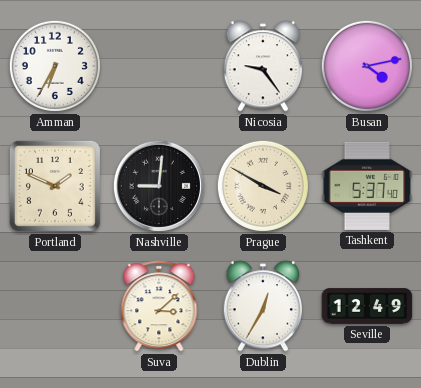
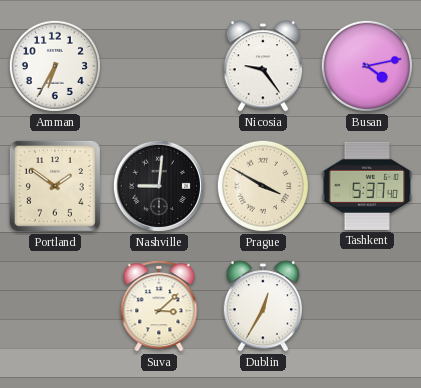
Portland: 1:49 -> 1:51 (55, 186)
Seville: 12:49 -> none (367, 306)
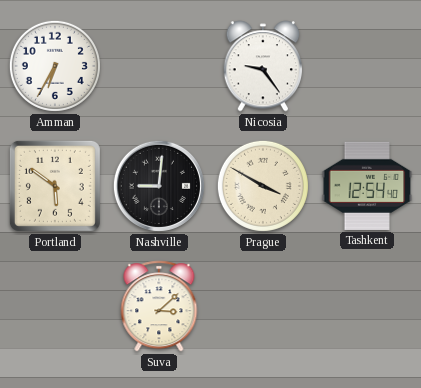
Busan: 4:13 -> none (367, 66)
Portland: 1:51 -> 5:51 (55, 186)
Tashkent: 5:37 -> 12:54 (367, 186)
Dublin: 12:35 -> none (263, 306)
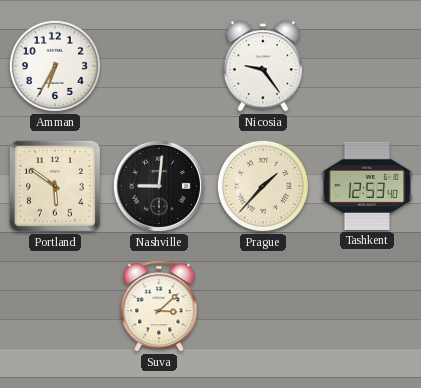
Prague: 3:50 -> 1:37 (263, 186)
Tashkent: 12:54 -> 12:53 (367, 186)
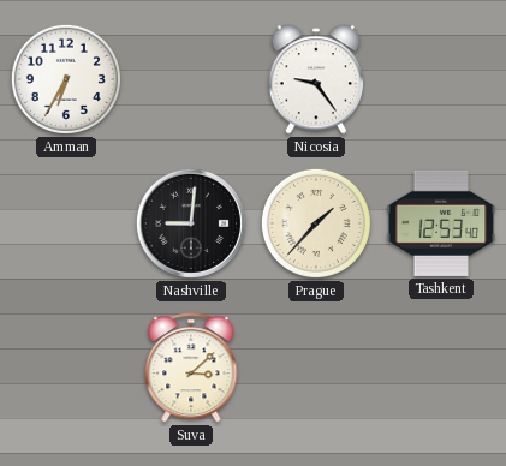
Portland: 5:51 -> none (55, 186)
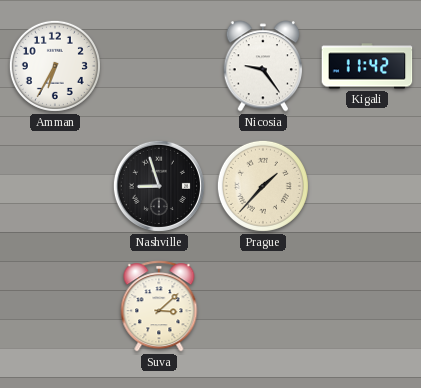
Kigali: none -> 11:42 (367, 66)
Nashville: 9:01 -> 8:57 (159, 186)
Tashkent: 12:53 -> none (441, 223)
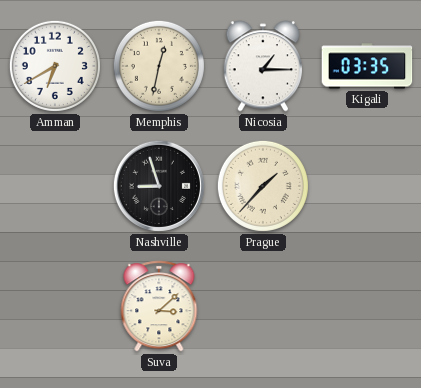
Amman: 6:35 -> 6:40 (55, 66)
Memphis: none -> 12:32 (159, 66)
Nicosia: 9:24 -> 1:15 (263, 66)
Kigali: 11:42 -> 03:35 (367, 66)
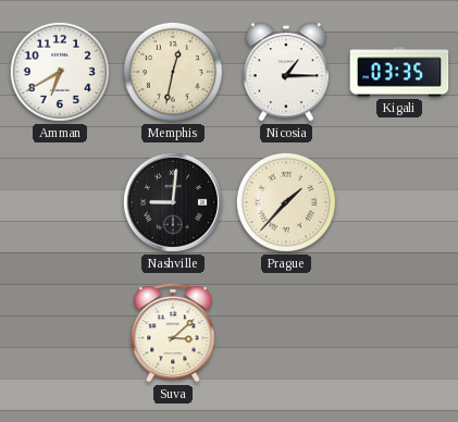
Nashville: 8:57 -> 9:01 (173, 202)
